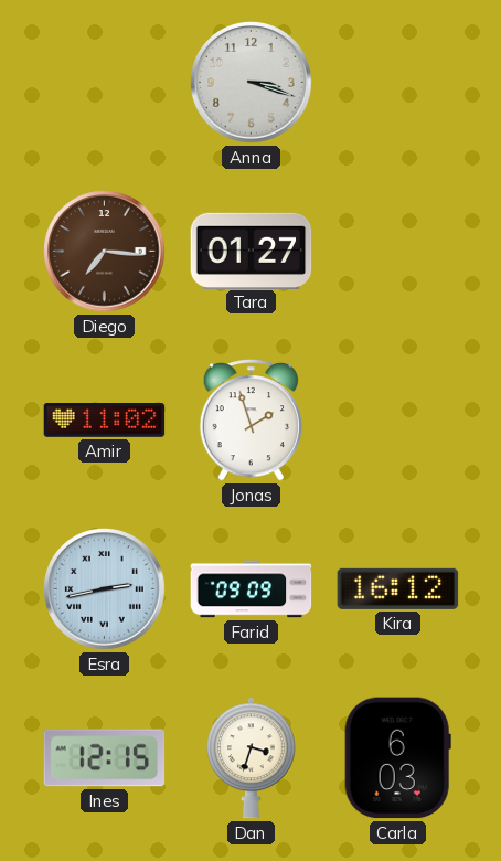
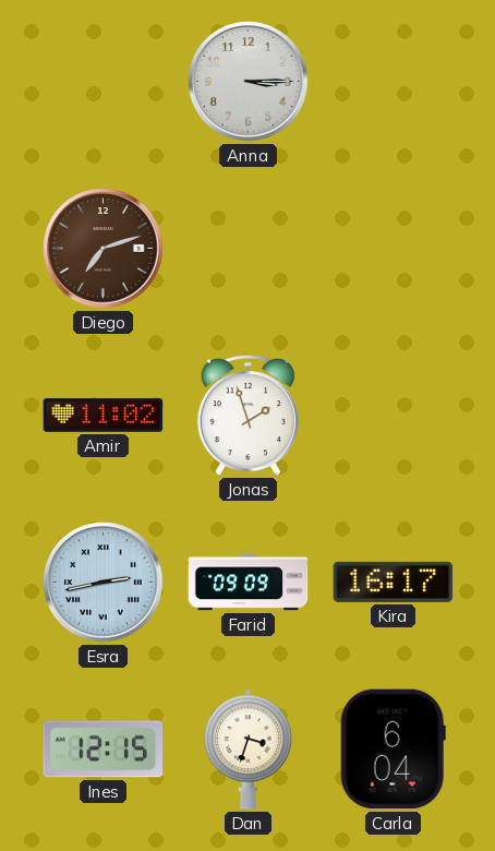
Anna: 3:18 -> 3:15 (249, 82)
Diego: 7:16 -> 7:12 (104, 249)
Tara: 01:27 -> none (252, 251)
Kira: 16:12 -> 16:17 (394, 582)
Carla: 6:03 -> 6:04 (393, 750)
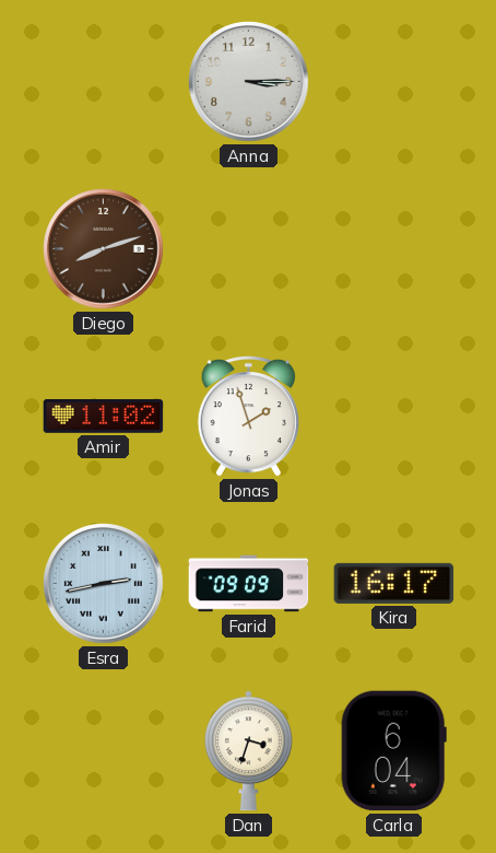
Diego: 7:12 -> 8:12 (104, 249)
Ines: 12:15 -> none (104, 750)
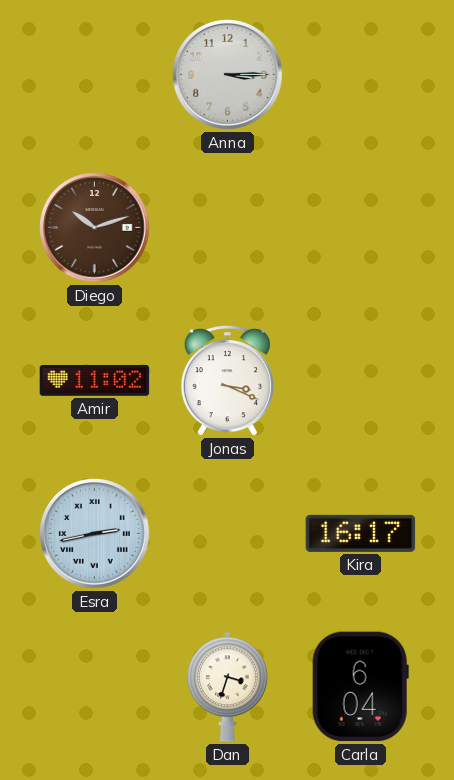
Diego: 8:12 -> 10:12 (95, 228)
Jonas: 1:57 -> 3:19 (227, 381)
Farid: 09:09 -> none (249, 584)
